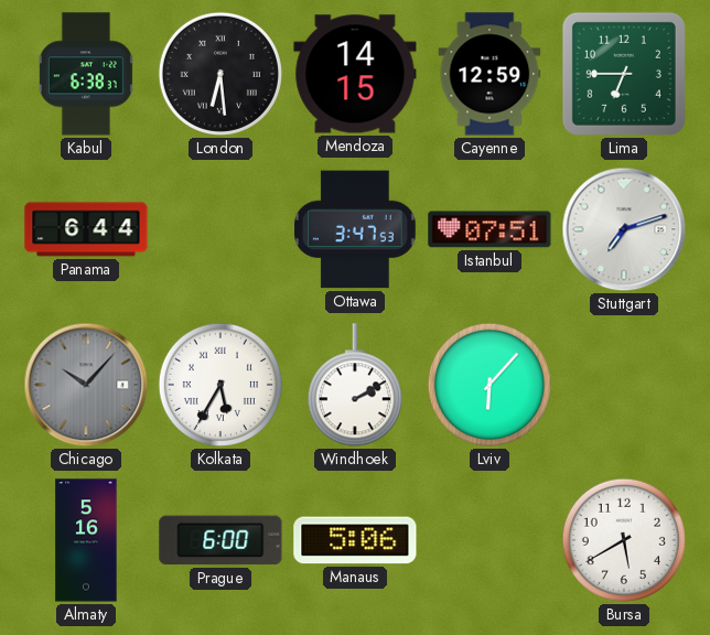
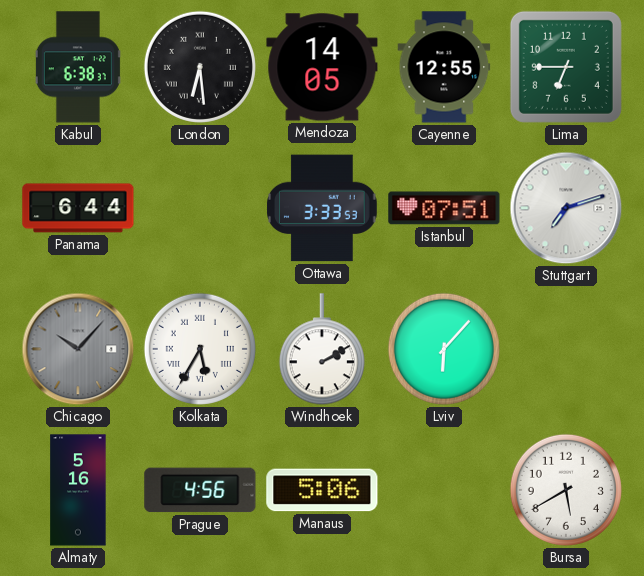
Mendoza: 14:15 -> 14:05 (322, 67)
Cayenne: 12:59 -> 12:55 (444, 67)
Ottawa: 3:47 -> 3:33 (322, 208)
Prague: 6:00 -> 4:56 (200, 490)
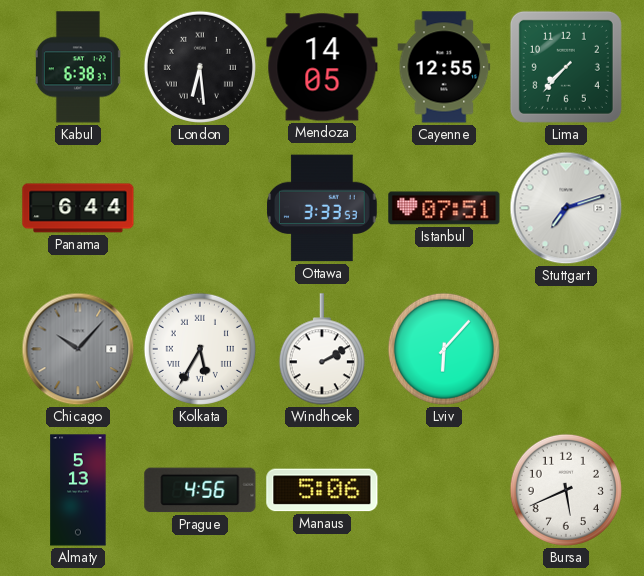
Lima: 6:45 -> 7:37 (566, 67)
Almaty: 5:16 -> 5:13 (78, 490)
Bursa: 5:40 -> 5:41 (566, 490)
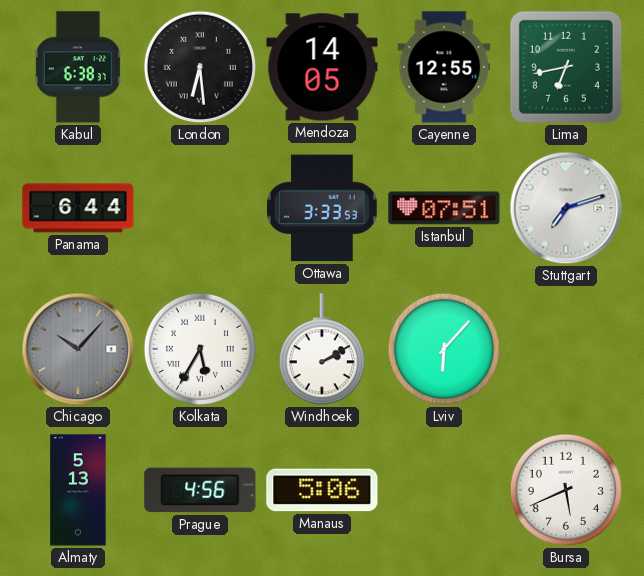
Lima: 7:37 -> 6:43 (566, 67)
